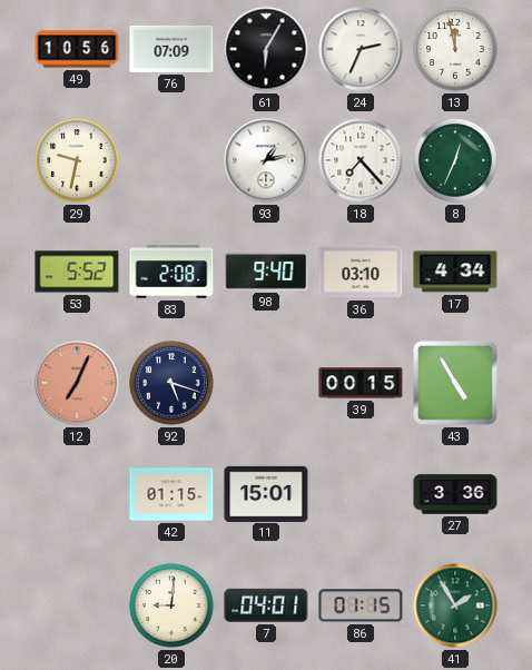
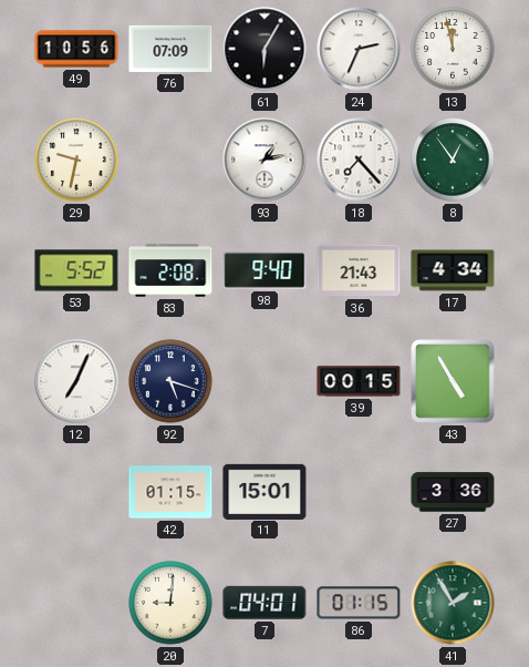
8: 12:34 -> 12:54 (453, 160)
36: 03:10 -> 21:43 (359, 270)
12 dial: salmon -> white (76, 381)
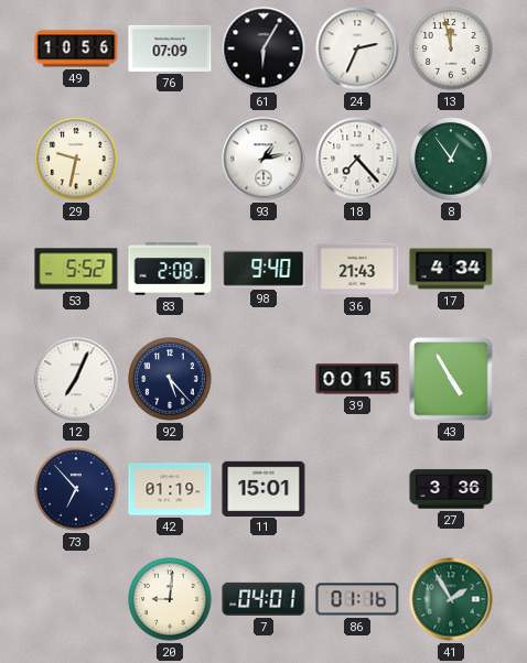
92: 5:18 -> 5:23 (170, 379)
73: none -> 6:53 (76, 489)
42: 01:15 -> 01:19 (170, 489)
86: 01:15 -> 01:16 (357, 599)
